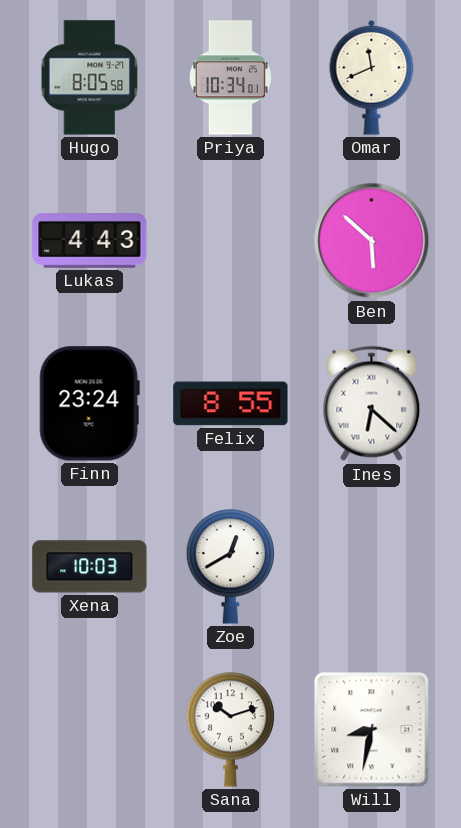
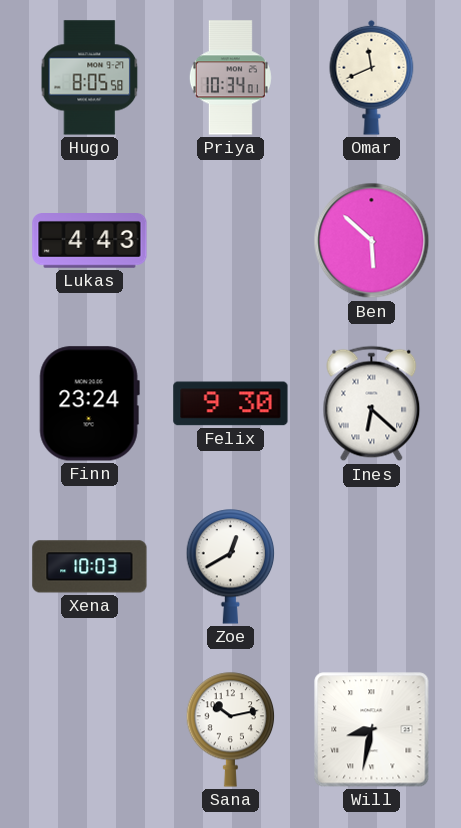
Felix: 8:55 -> 9:30 (231, 404)
Sana: 10:12 -> 10:13 (231, 730)
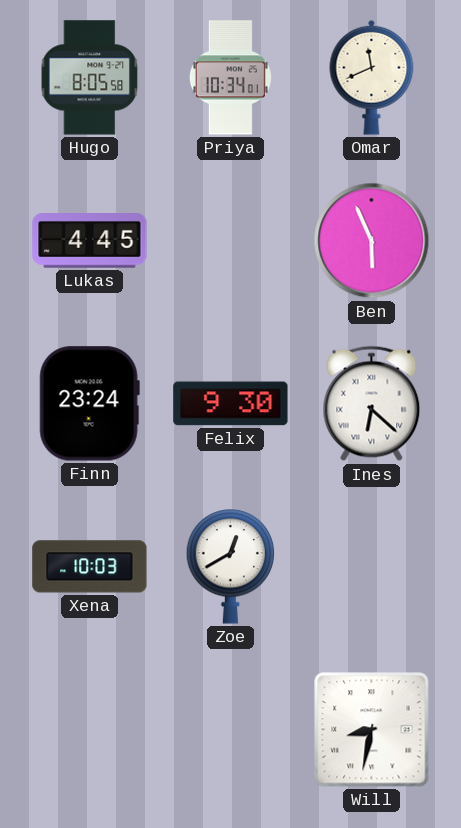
Lukas: 4:43 -> 4:45 (90, 241)
Ben: 5:52 -> 5:56 (372, 241)
Sana: 10:13 -> none (231, 730)
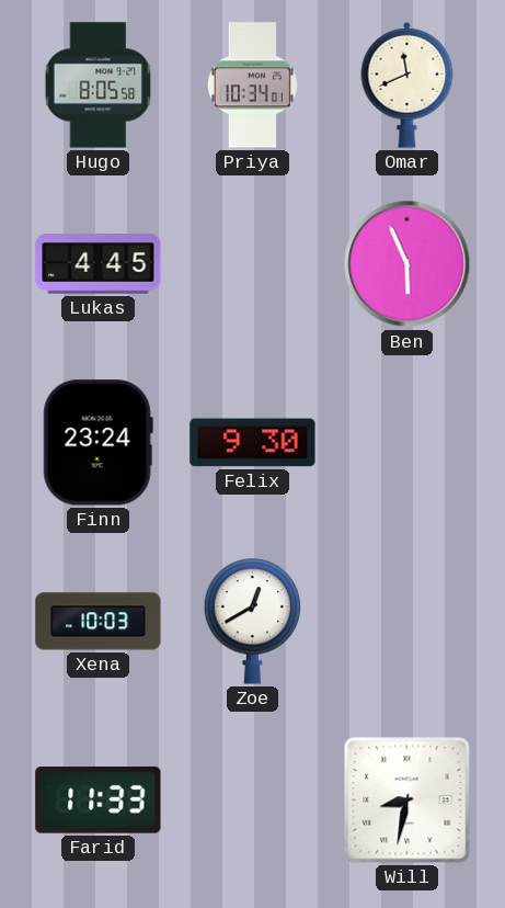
Ines: 6:22 -> none (372, 404)
Farid: none -> 11:33 (99, 801)
